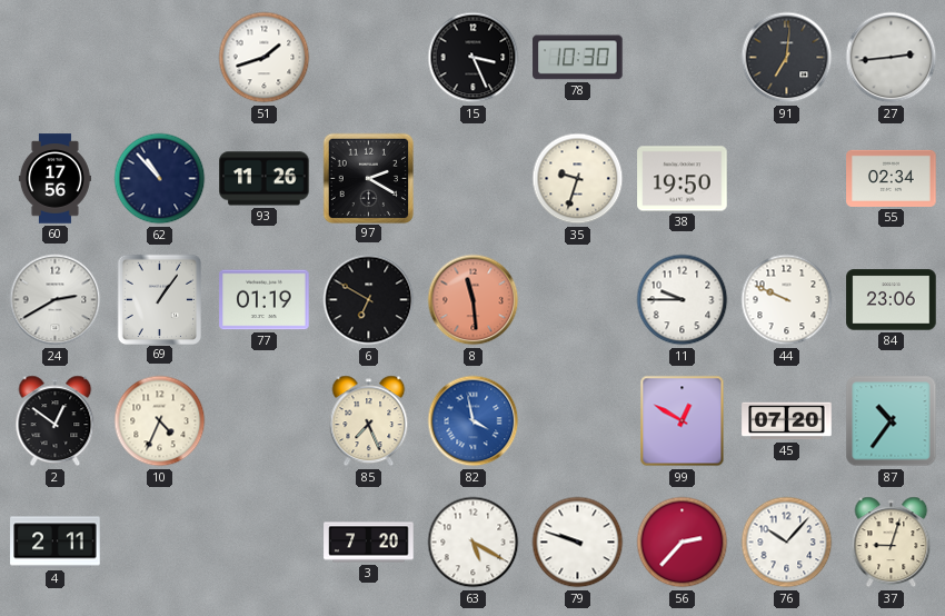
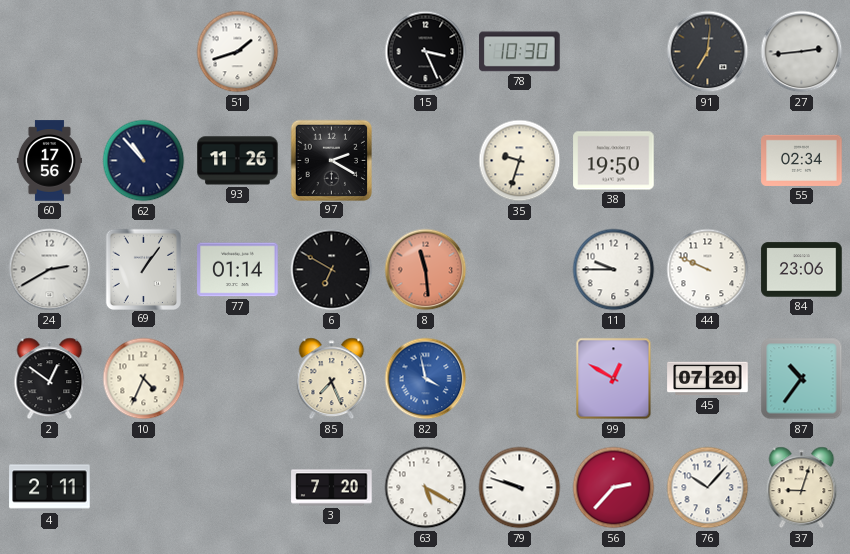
77: 01:19 -> 01:14 (238, 270)
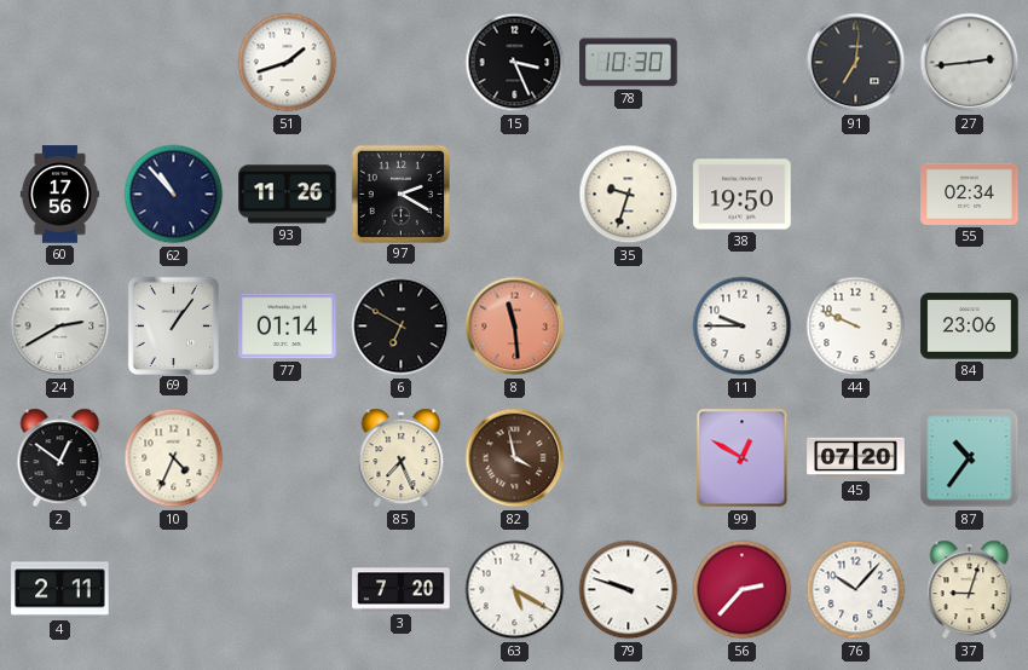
82 dial: blue -> brown (515, 458)
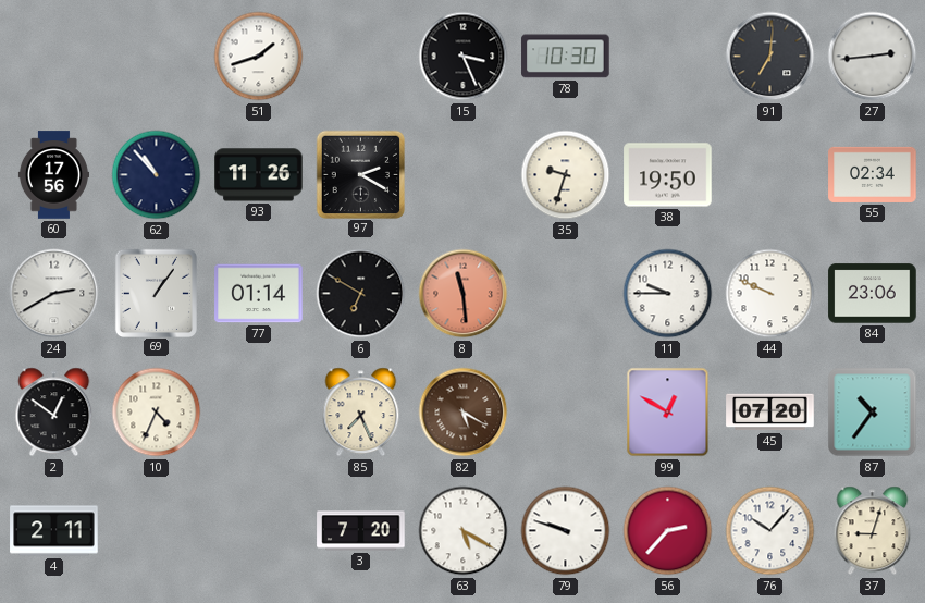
82: 3:58 -> 5:20 (464, 413)
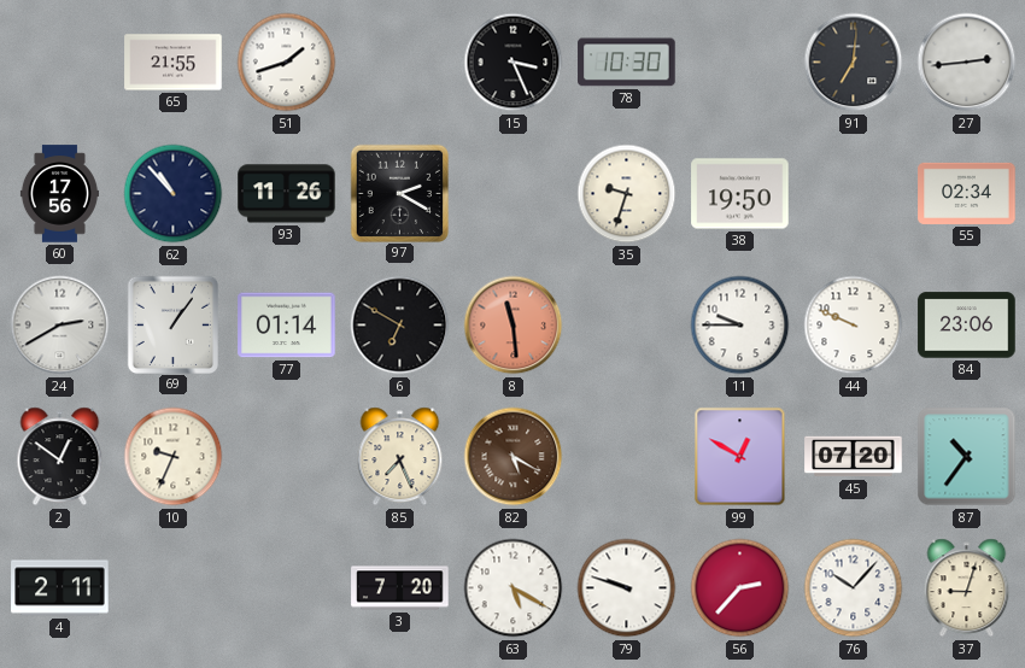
65: none -> 21:55 (174, 63)
10: 4:34 -> 9:34 (174, 457)
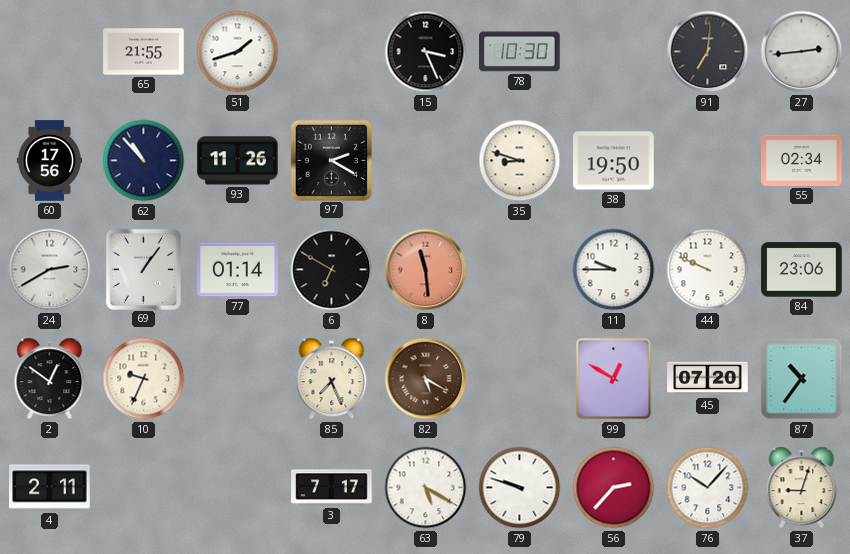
35: 9:33 -> 8:48 (520, 161)
3: 7:20 -> 7:17 (332, 488)
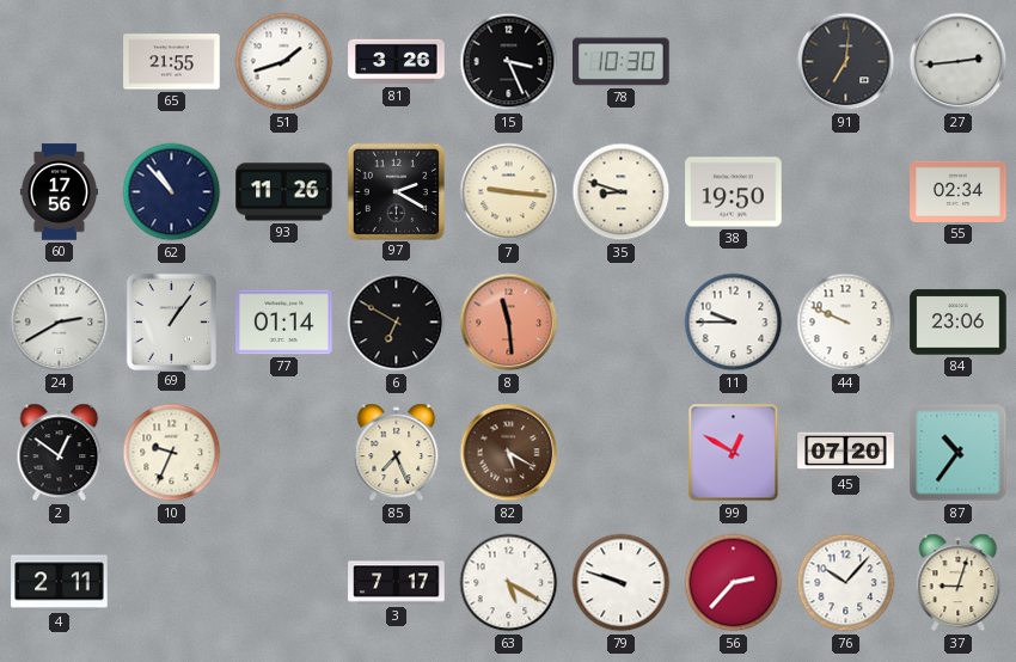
81: none -> 3:26 (397, 62)
7: none -> 9:16 (509, 192)
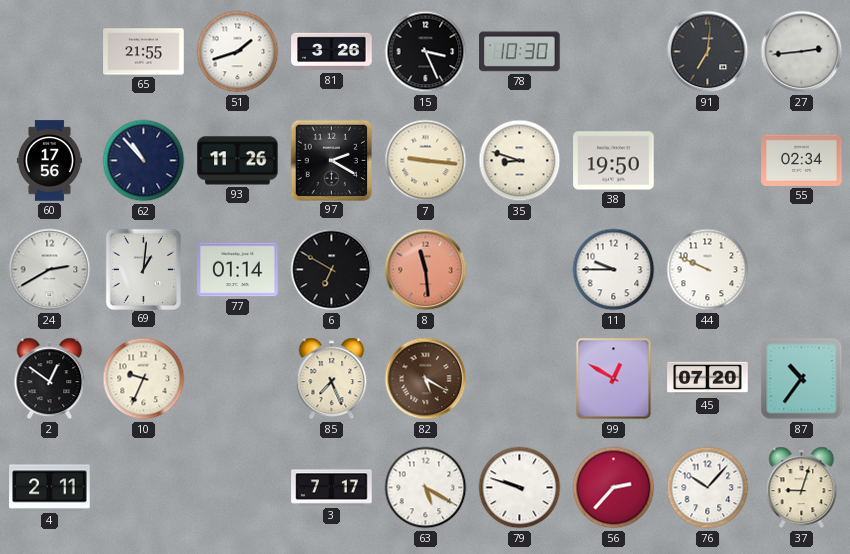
69: 1:06 -> 1:01 (143, 269)
84: 23:06 -> none (959, 323)
